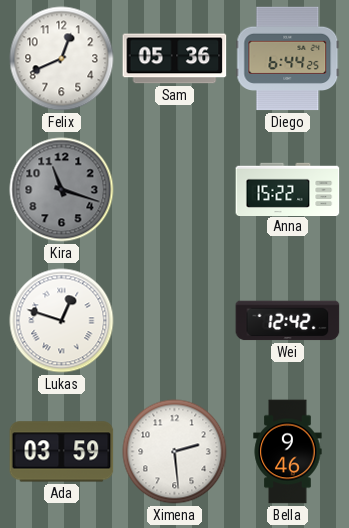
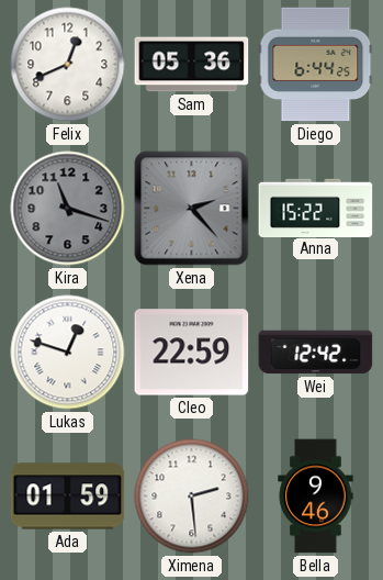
Xena: none -> 2:23 (192, 209)
Cleo: none -> 22:59 (192, 353)
Ada: 03:59 -> 01:59 (68, 497)
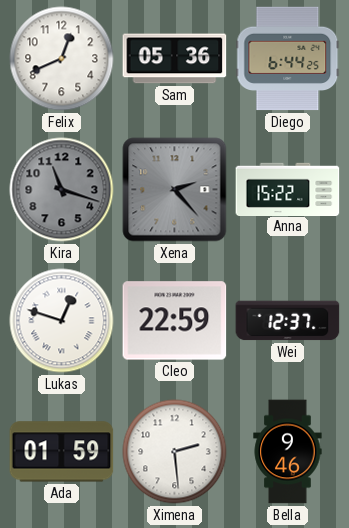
Wei: 12:42 -> 12:37 (288, 321)
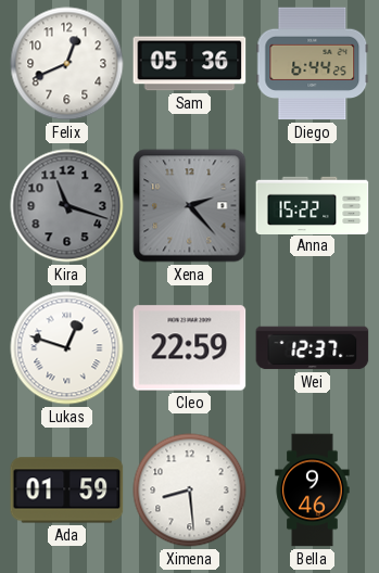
Ximena: 2:29 -> 8:29 (190, 491)
